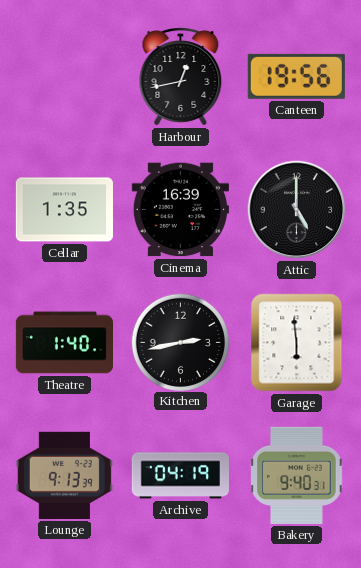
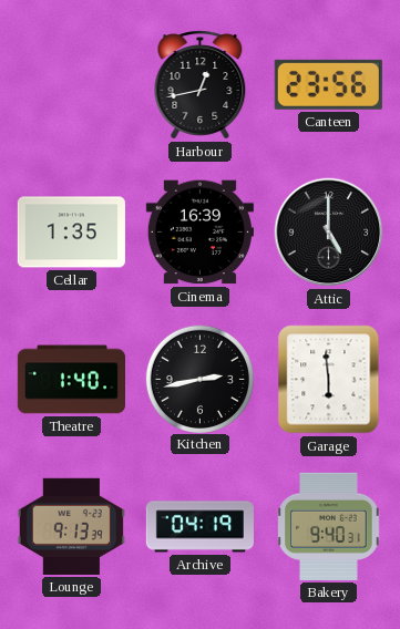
Canteen: 19:56 -> 23:56 (328, 84)
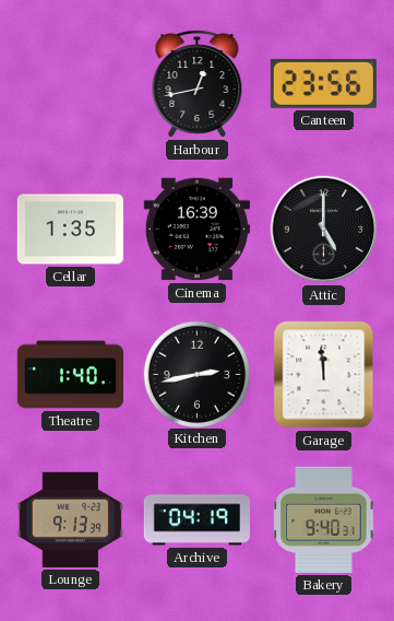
Garage: 5:59 -> 11:59 (324, 375)
